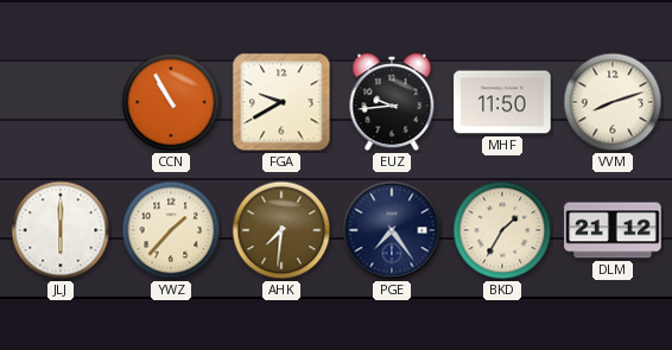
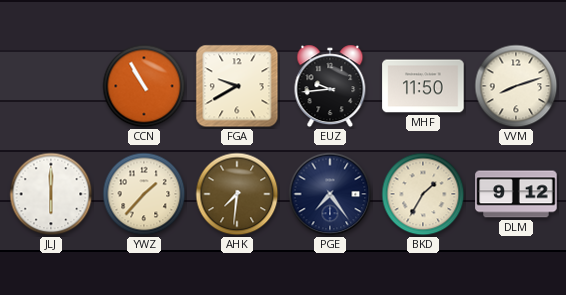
DLM: 21:12 -> 9:12 (516, 194)
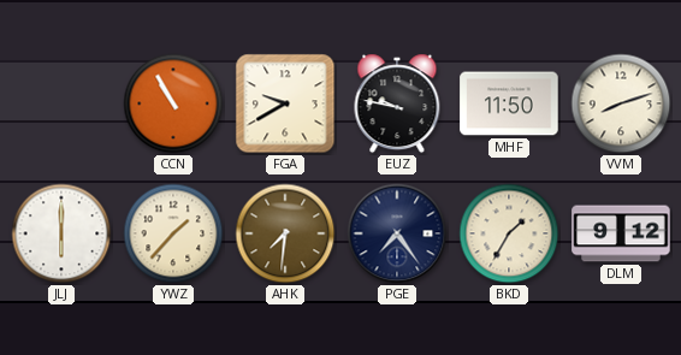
EUZ: 9:44 -> 9:47 (397, 103)
